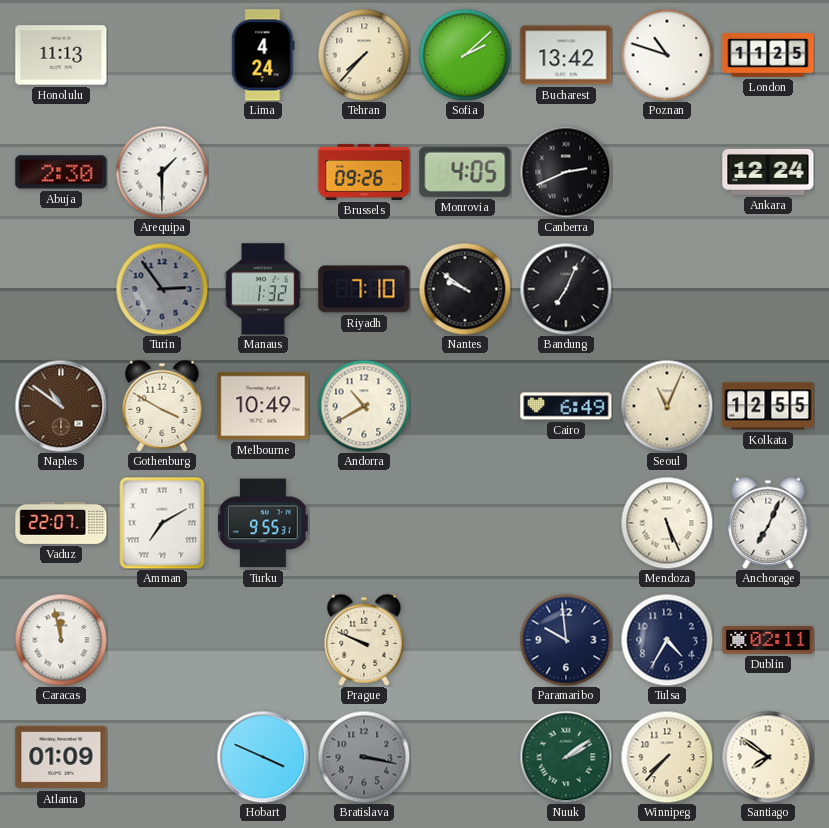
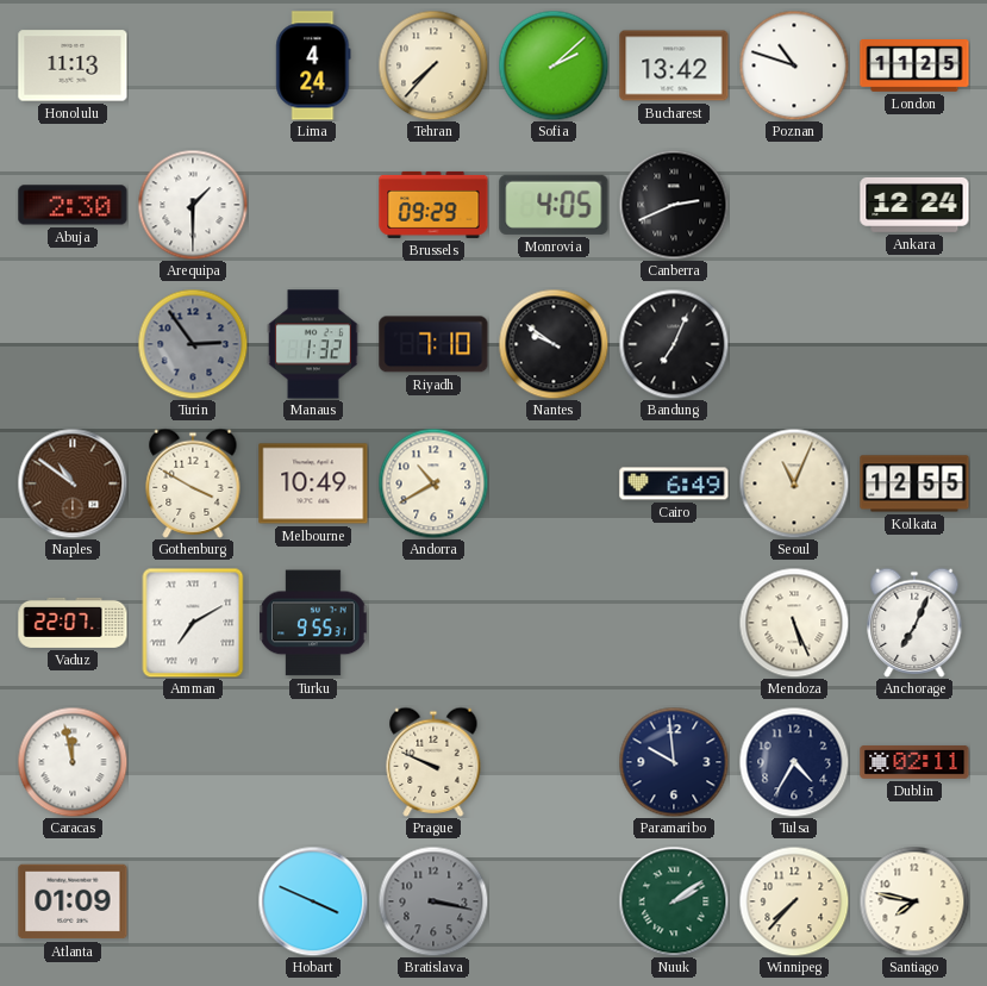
Brussels: 09:26 -> 09:29 (433, 205)
Santiago: 7:51 -> 7:47 (914, 901)
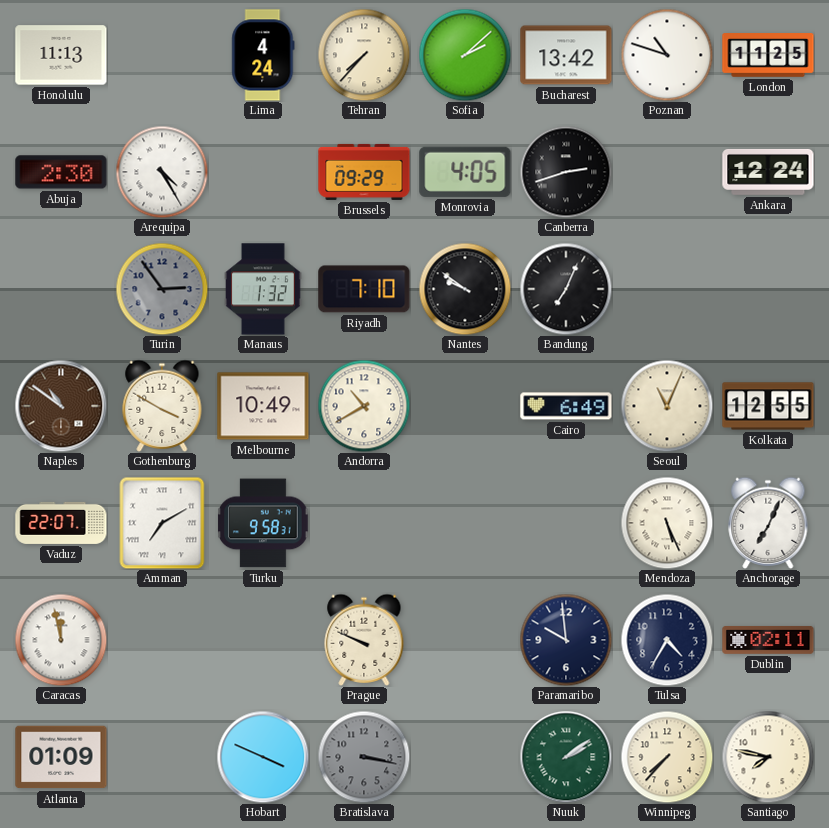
Arequipa: 1:30 -> 4:25 (162, 172)
Canberra: 2:41 -> 2:42 (566, 172)
Turku: 9:55 -> 9:58 (263, 523)
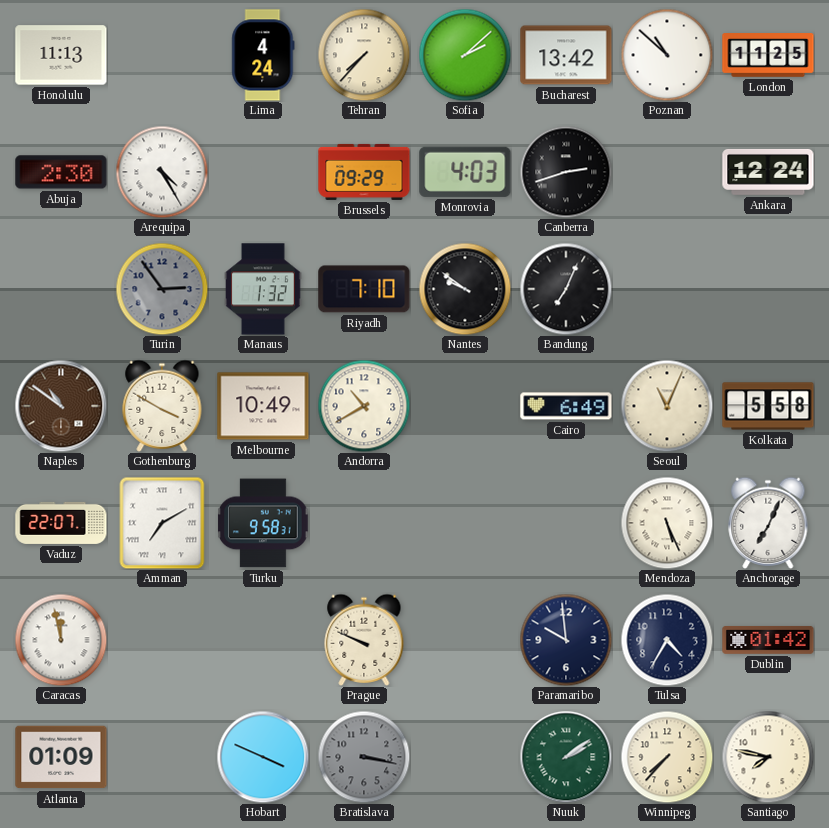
Poznan: 10:48 -> 10:52 (667, 55)
Monrovia: 4:05 -> 4:03 (465, 172)
Kolkata: 12:55 -> 5:58 (768, 406)
Dublin: 02:11 -> 01:42 (768, 640)
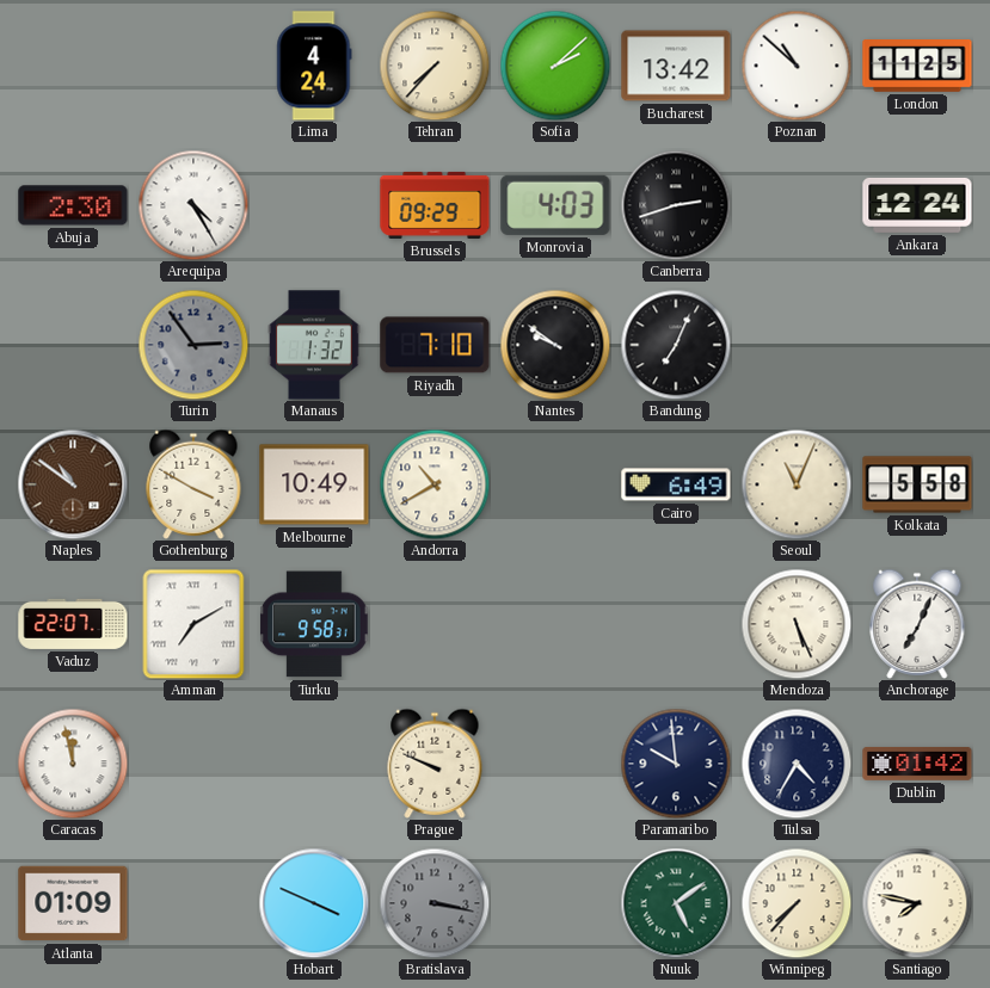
Honolulu: 11:13 -> none (61, 55)
Nuuk: 2:09 -> 5:09 (676, 903)
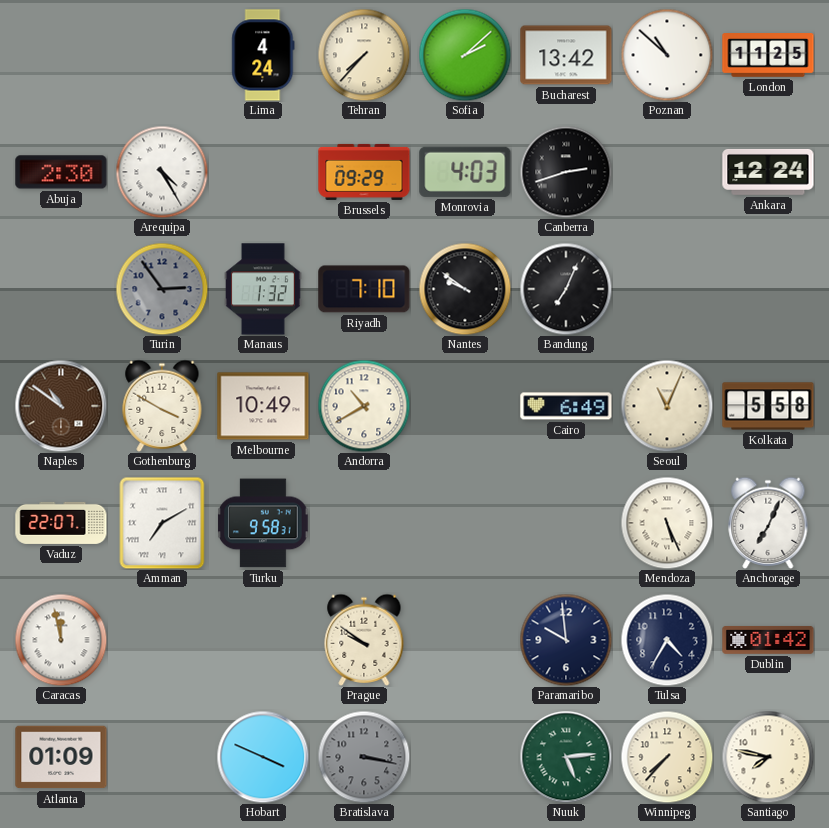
Prague: 9:49 -> 9:51 (364, 640)
Nuuk: 5:09 -> 5:14 (566, 757)
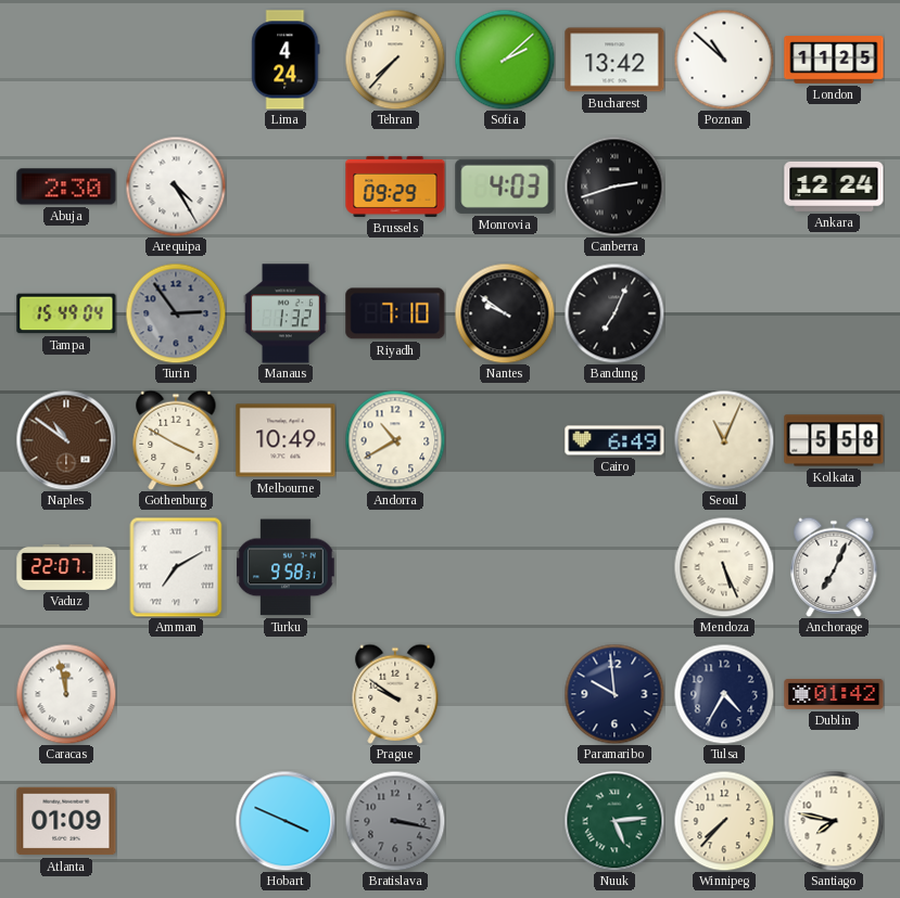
Tampa: none -> 15:49 (66, 313)
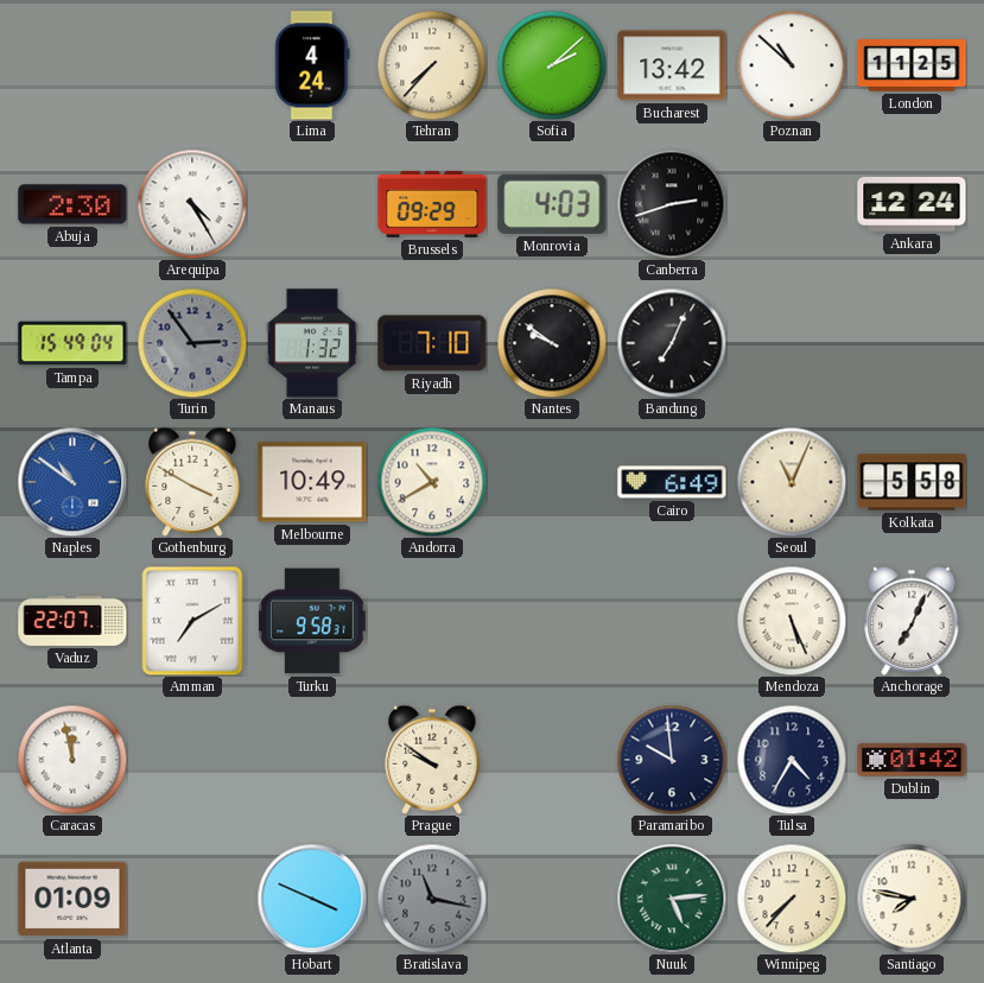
Naples dial: brown -> blue (72, 482)
Bratislava: 3:17 -> 11:17 (432, 899)
